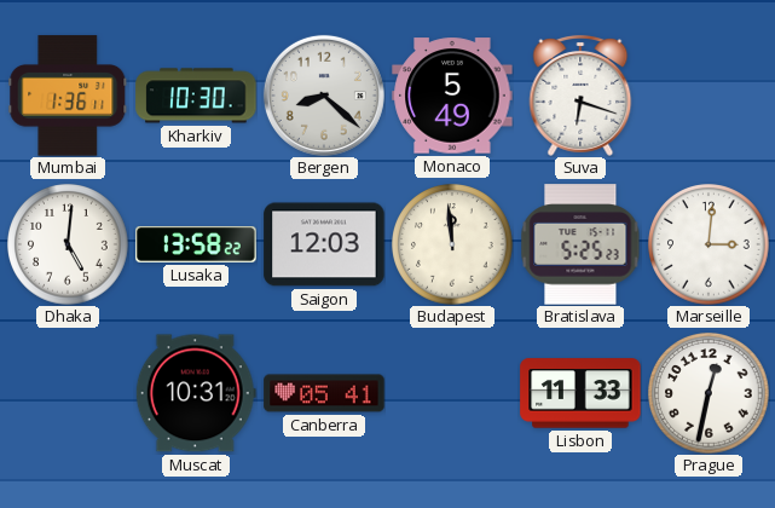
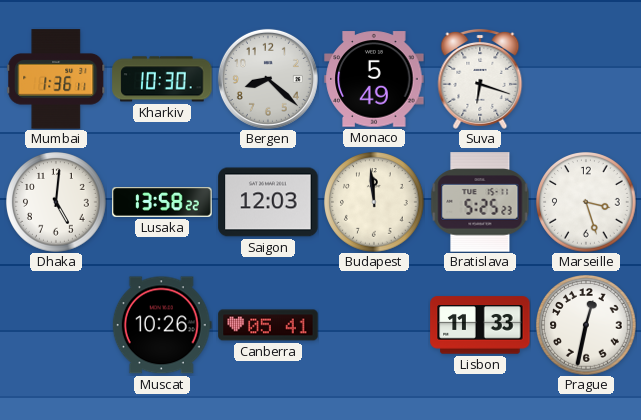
Marseille: 3:01 -> 3:27 (586, 202)
Muscat: 10:31 -> 10:26 (162, 325)
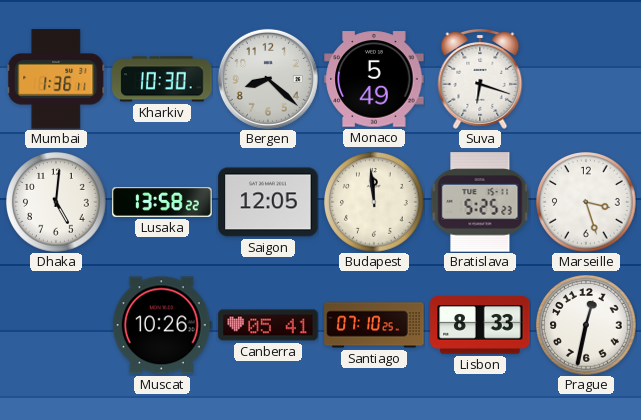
Saigon: 12:03 -> 12:05 (268, 202)
Santiago: none -> 07:10 (374, 325)
Lisbon: 11:33 -> 8:33 (480, 325)
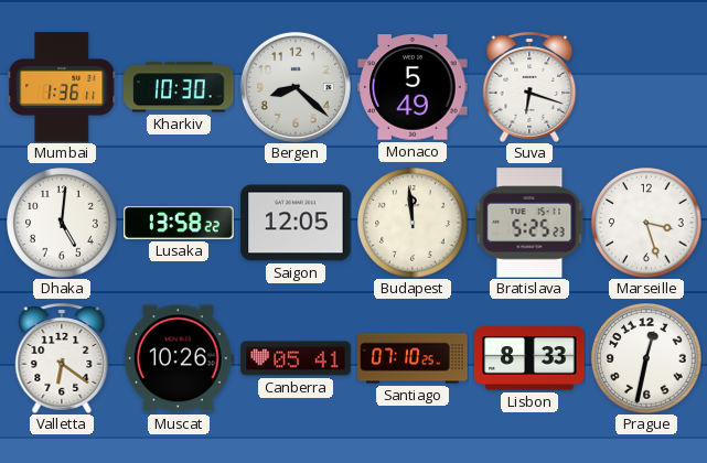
Valletta: none -> 6:21 (62, 358)
